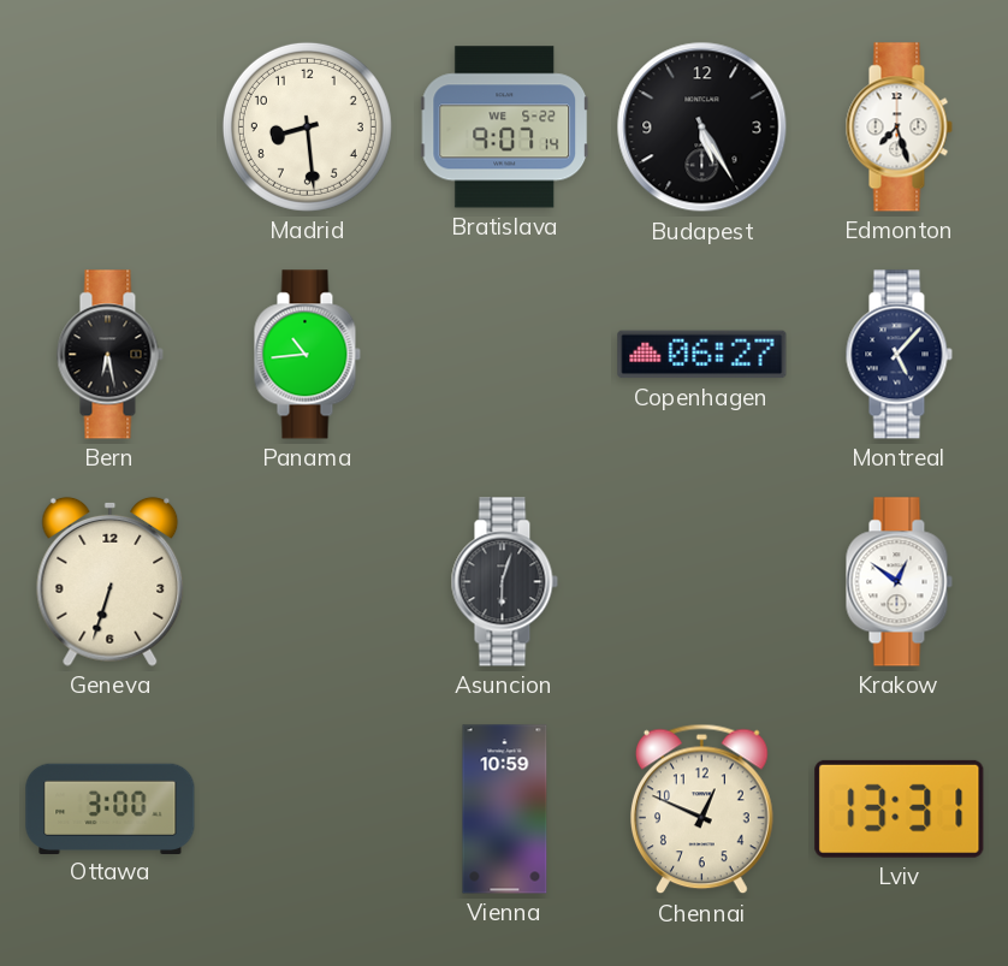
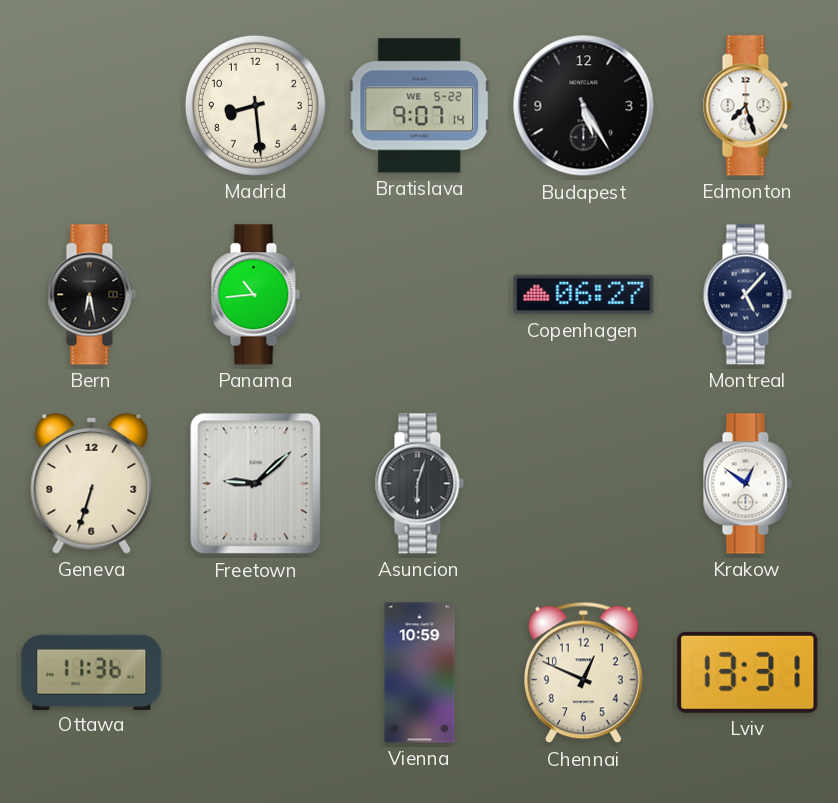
Freetown: none -> 9:08 (256, 484)
Ottawa: 3:00 -> 11:36 (92, 672)
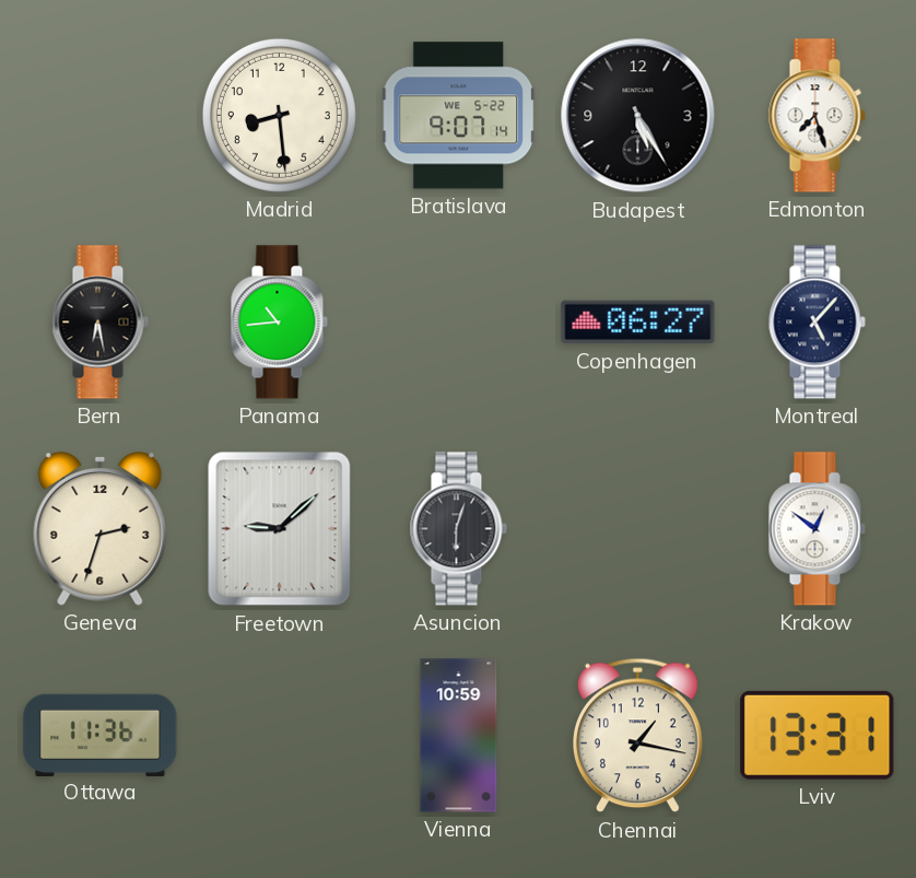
Geneva: 6:33 -> 2:33 (101, 528)
Chennai: 12:49 -> 1:17 (638, 736)
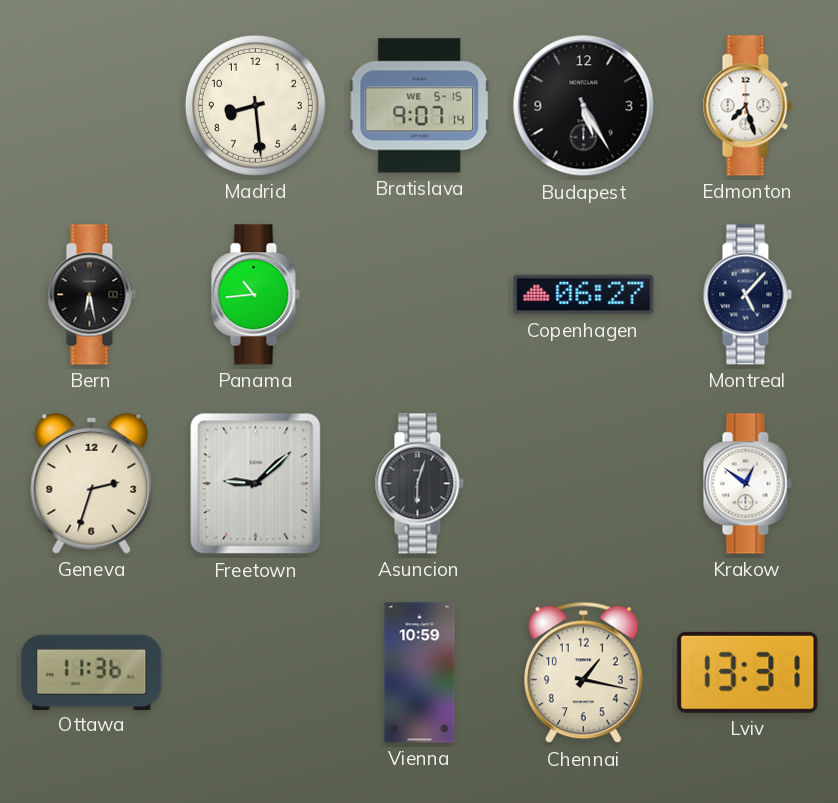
Bratislava date: WE 5-22 -> WE 5-15 (420, 106)
